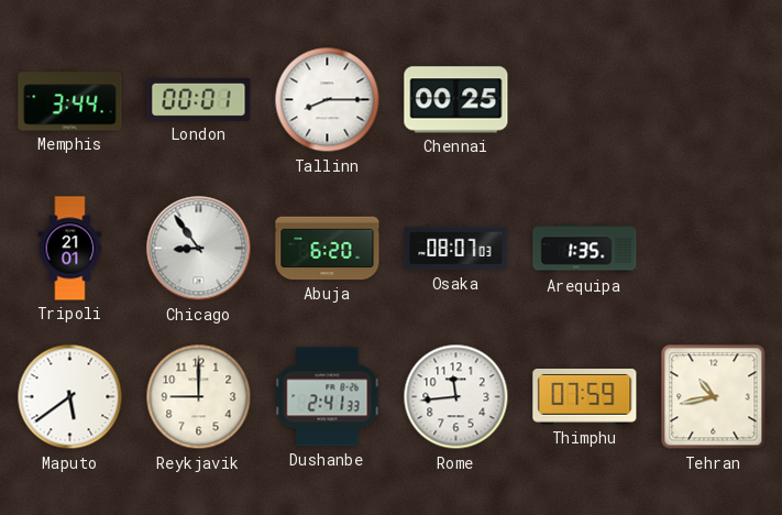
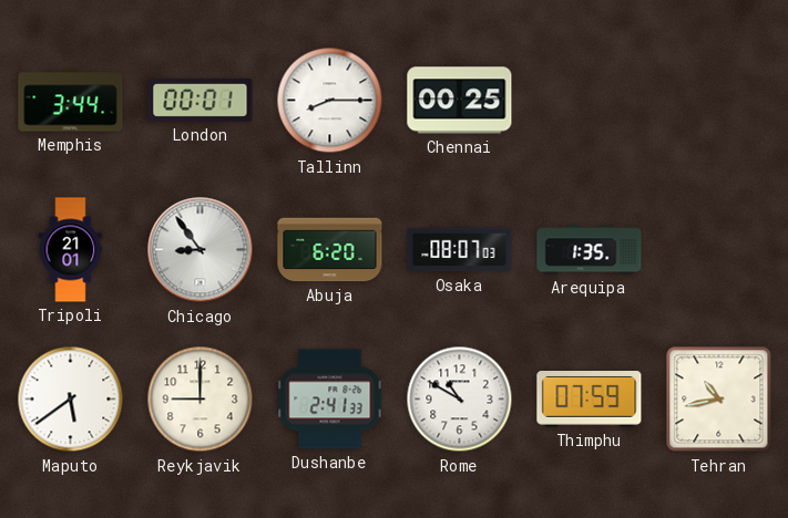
Rome: 11:44 -> 10:50 (460, 400)
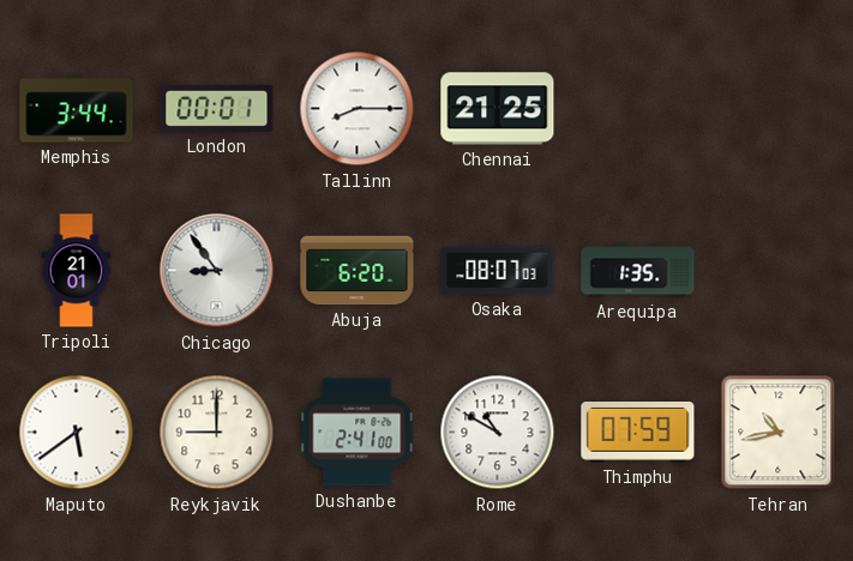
Chennai: 00:25 -> 21:25 (498, 109)
Dushanbe: 2:41:33 -> 2:41:00 (358, 433)
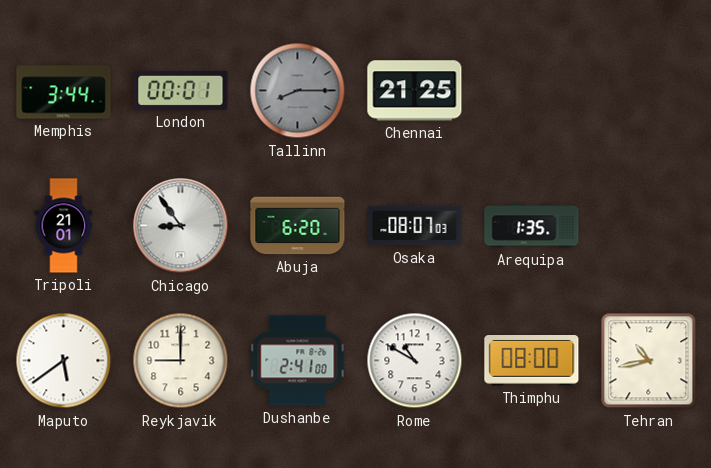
Tallinn dial: white -> grey (298, 91)
Thimphu: 07:59 -> 08:00 (532, 361)
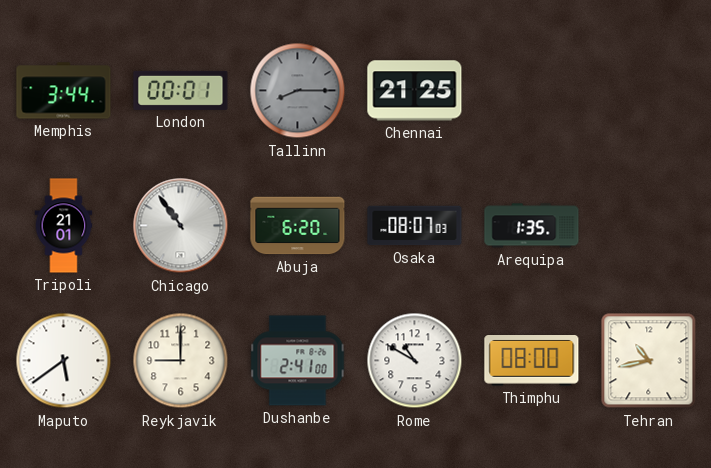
Chicago: 8:54 -> 10:54 (181, 226)
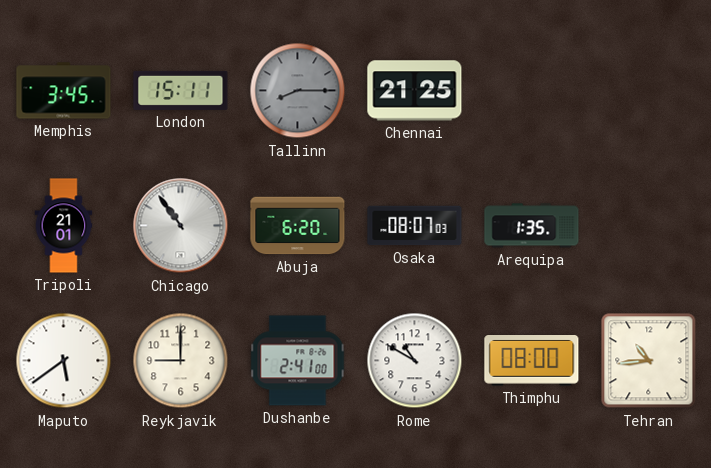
Memphis: 3:44 -> 3:45 (64, 91)
London: 00:01 -> 15:11 (181, 90)
Tehran: 10:43 -> 10:44 (649, 361)
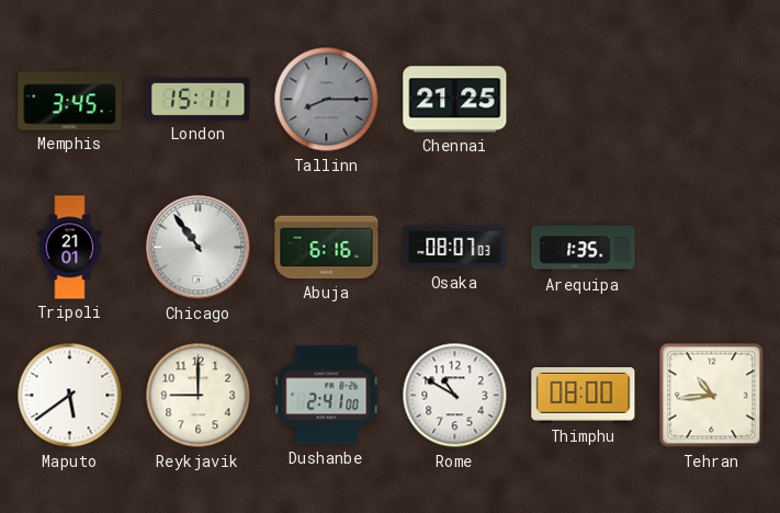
Abuja: 6:20 -> 6:16 (327, 248)
